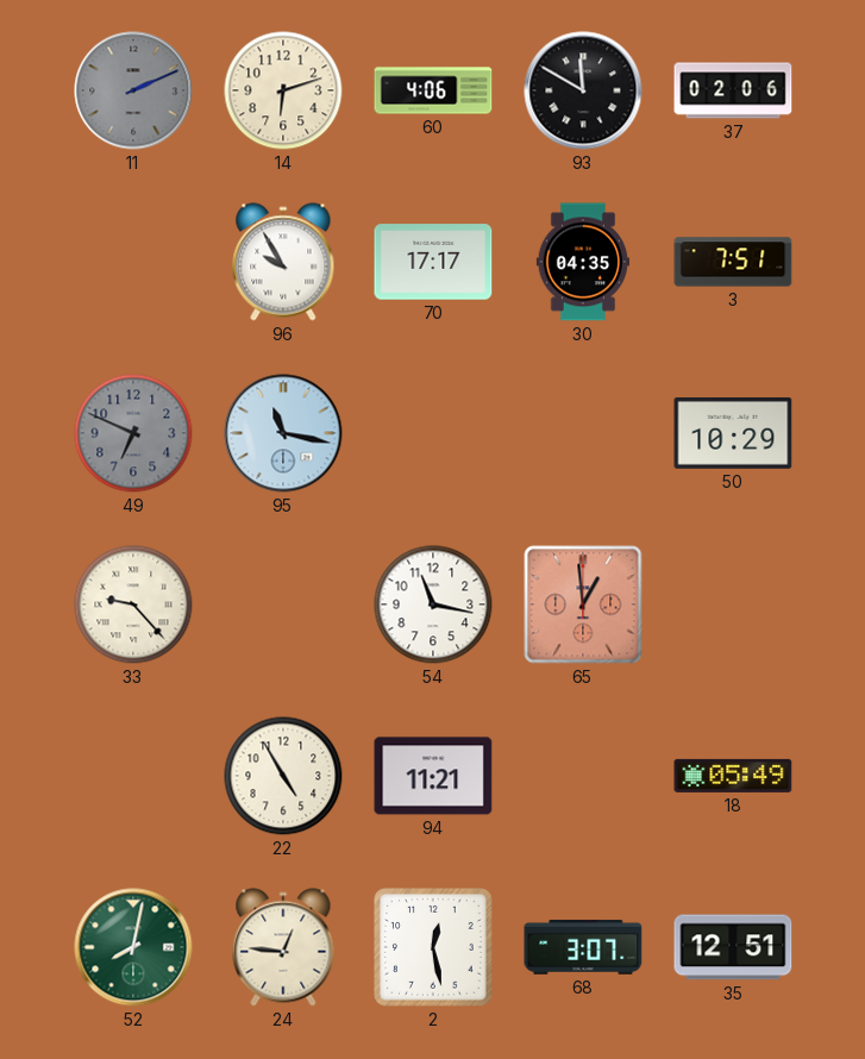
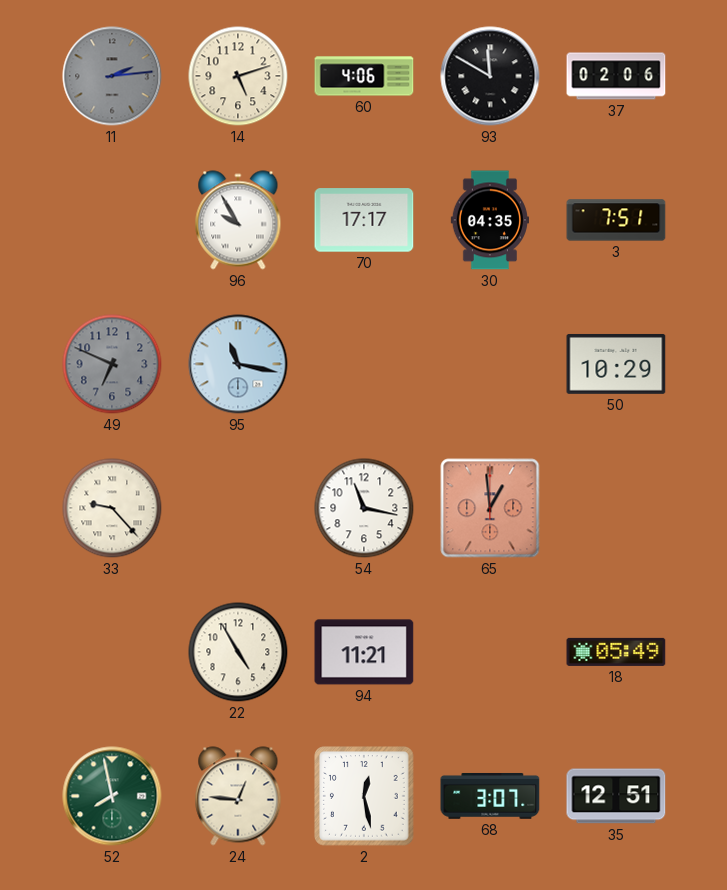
11: 2:11 -> 2:14 (112, 76)
14: 6:12 -> 5:12 (238, 76)
52: 8:02 -> 7:58 (112, 796)
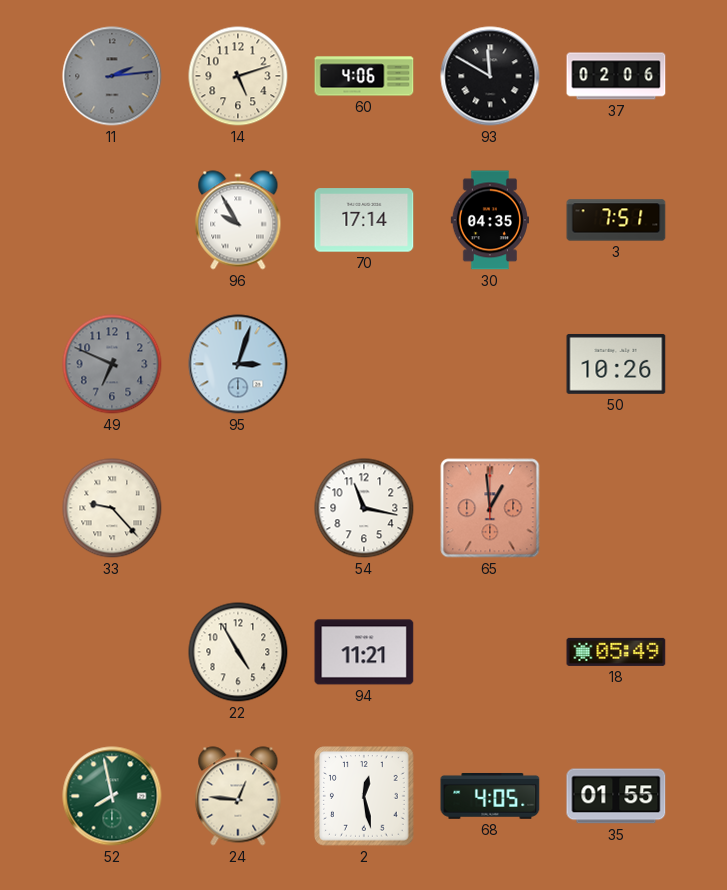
70: 17:17 -> 17:14 (364, 220)
95: 11:17 -> 3:03 (238, 364)
50: 10:29 -> 10:26 (616, 364)
68: 3:07 -> 4:05 (490, 796)
35: 12:51 -> 01:55 (616, 796)
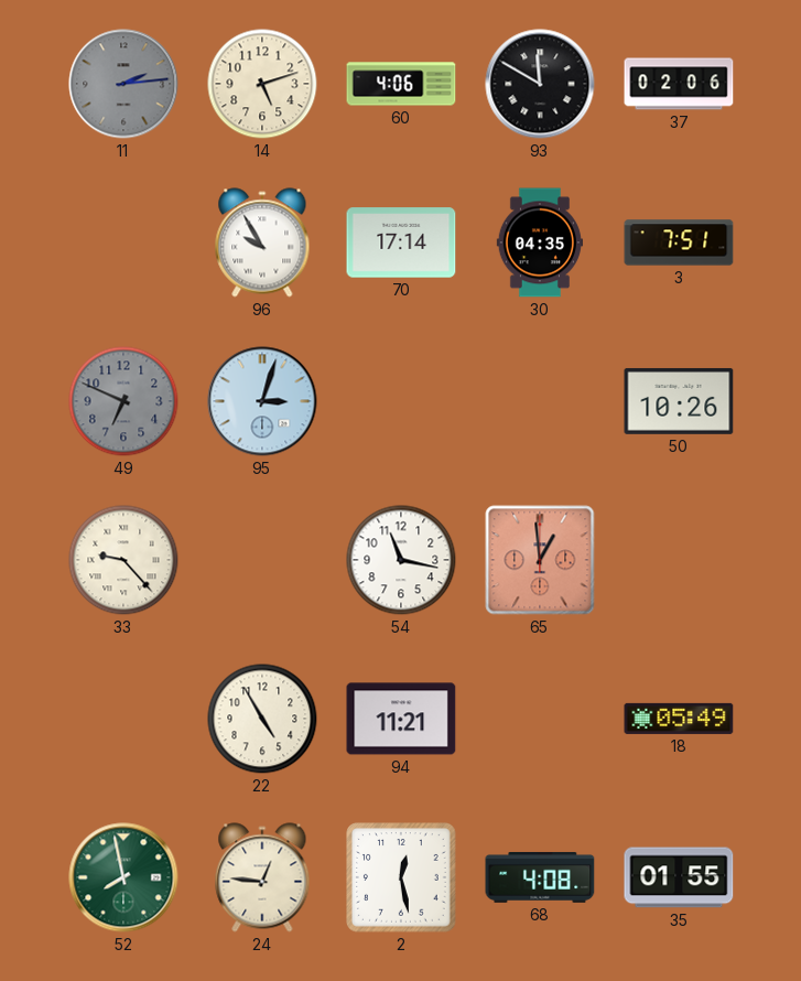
68: 4:05 -> 4:08 (540, 877)
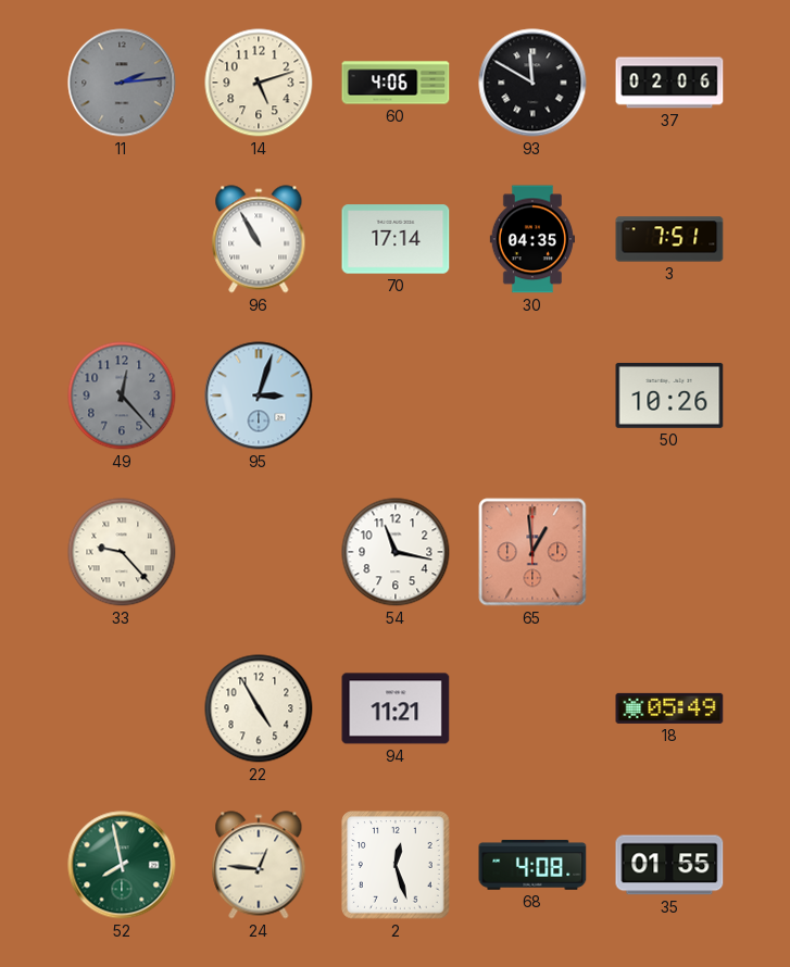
96: 9:55 -> 10:55 (259, 239)
49: 6:49 -> 12:23 (122, 395)
2: 12:28 -> 12:27 (397, 866)
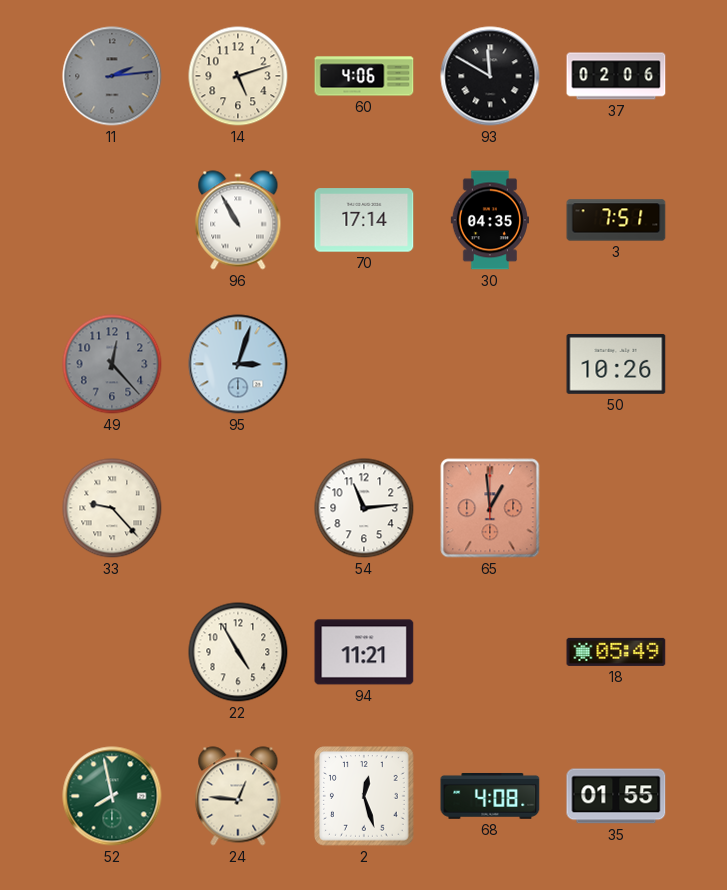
54: 11:17 -> 11:14 (364, 508)
